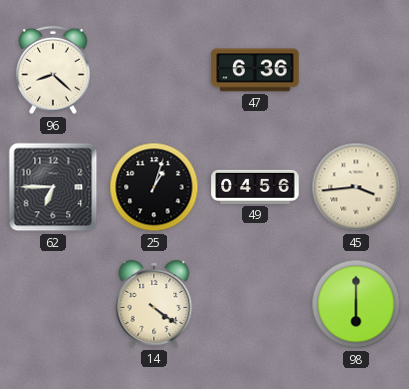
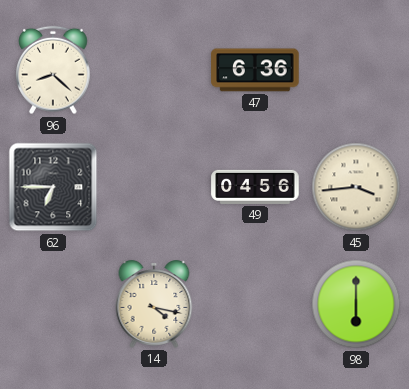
25: 1:03 -> none (154, 187)
14: 4:21 -> 4:17 (154, 305)
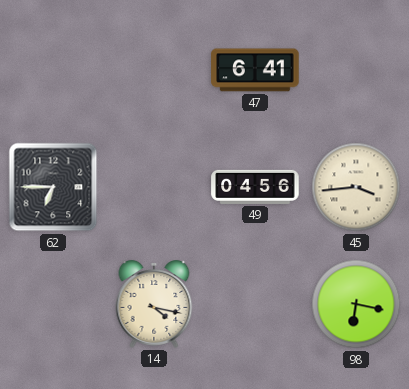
96: 8:22 -> none (54, 70)
47: 6:36 -> 6:41 (255, 70)
98: 6:00 -> 6:17 (356, 304)
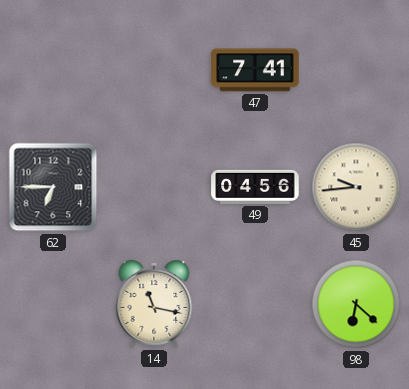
47: 6:41 -> 7:41 (255, 70)
45: 3:44 -> 9:44 (356, 187)
14: 4:17 -> 11:17 (154, 305)
98: 6:17 -> 6:22 (356, 304)
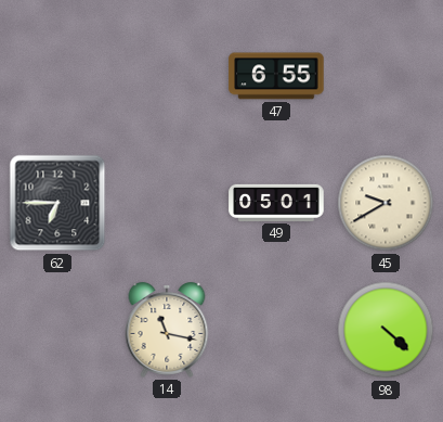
47: 7:41 -> 6:55 (276, 76)
49: 04:56 -> 05:01 (276, 203)
45: 9:44 -> 9:40 (386, 203)
98: 6:22 -> 4:22 (386, 330)
